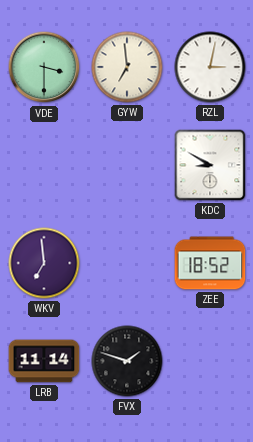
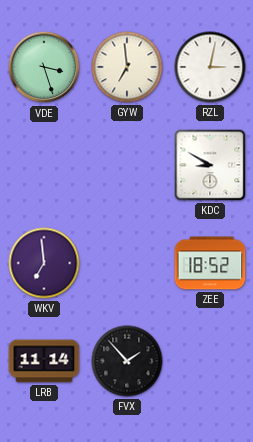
VDE: 3:30 -> 3:27 (44, 67)
FVX: 1:48 -> 1:53 (127, 361)
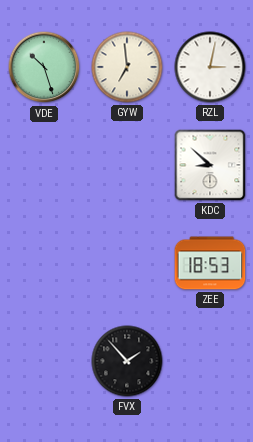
VDE: 3:27 -> 10:27 (44, 67)
KDC: 8:50 -> 8:52 (210, 165)
WKV: 6:59 -> none (44, 263)
ZEE: 18:52 -> 18:53 (210, 263)
LRB: 11:14 -> none (44, 361)
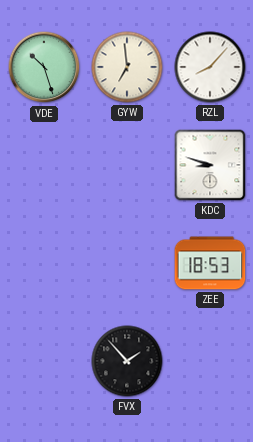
RZL: 3:02 -> 8:07 (210, 67)
KDC: 8:52 -> 8:48 (210, 165)
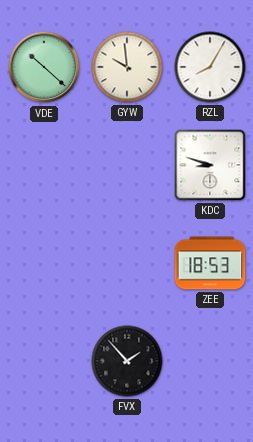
VDE: 10:27 -> 10:22 (44, 67)
GYW: 6:59 -> 9:59 (127, 67)
RZL: 8:07 -> 8:05 (210, 67)
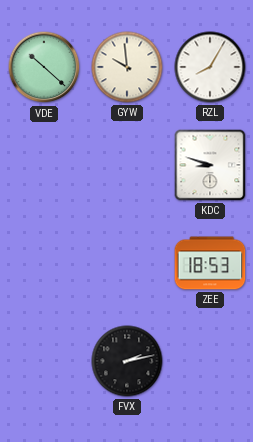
FVX: 1:53 -> 2:13 (127, 361)
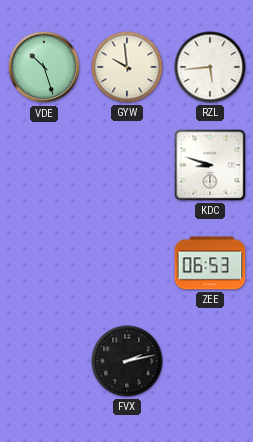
VDE: 10:22 -> 10:27 (44, 67)
RZL: 8:05 -> 5:44 (210, 67)
ZEE: 18:53 -> 06:53 (210, 263)
